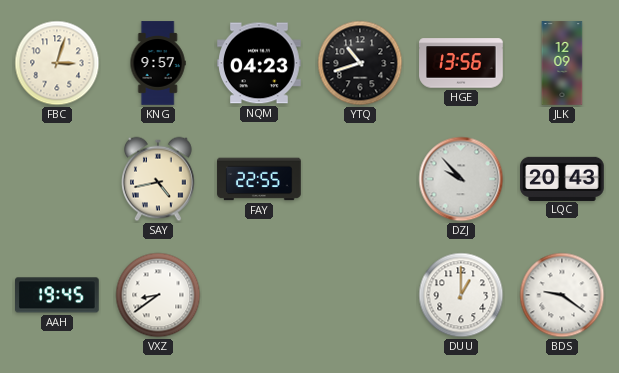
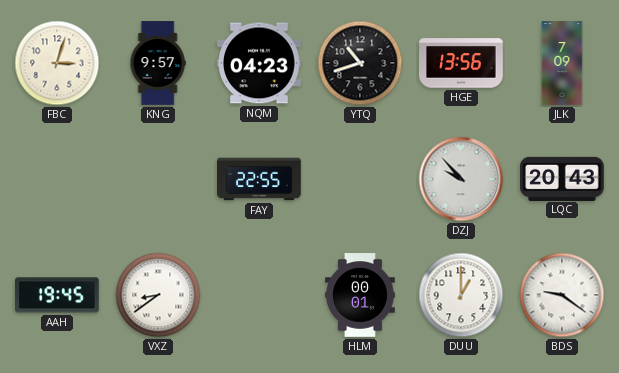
JLK: 12:09 -> 7:09 (562, 63)
SAY: 4:43 -> none (159, 179)
HLM: none -> 00:01 (361, 295)
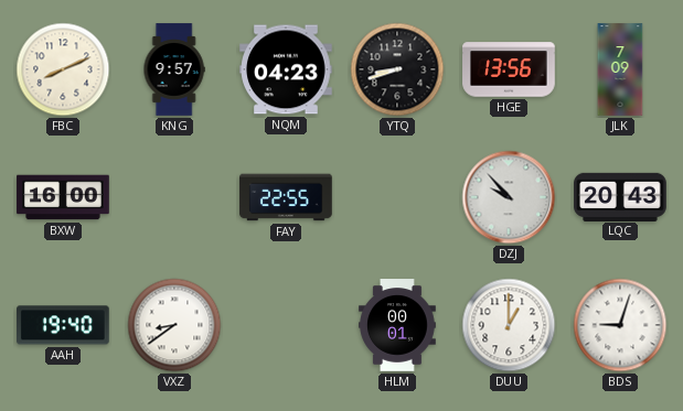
FBC: 3:03 -> 8:11 (63, 69)
YTQ: 10:42 -> 8:42 (397, 69)
BXW: none -> 16:00 (63, 197)
AAH: 19:45 -> 19:40 (64, 325)
BDS: 9:21 -> 9:03 (620, 325)
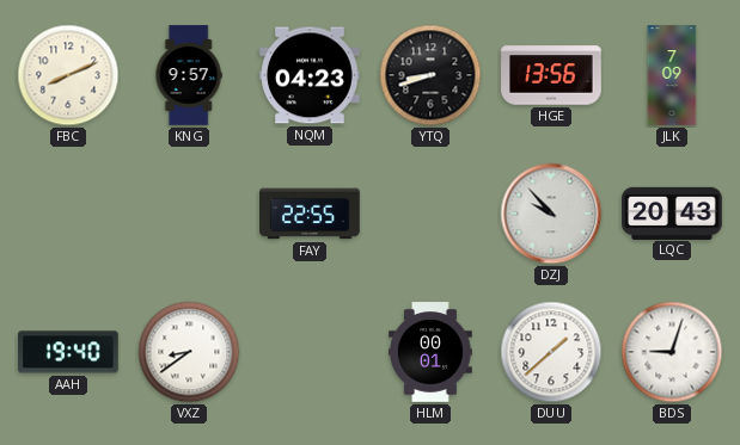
BXW: 16:00 -> none (63, 197)
DUU: 1:00 -> 1:38 (551, 352)
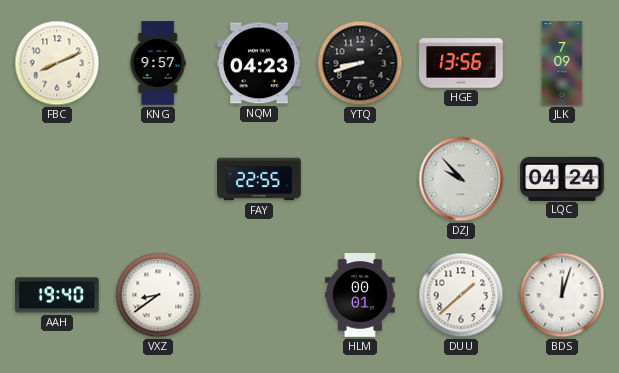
LQC: 20:43 -> 04:24 (562, 178)
BDS: 9:03 -> 12:03 (562, 295)
